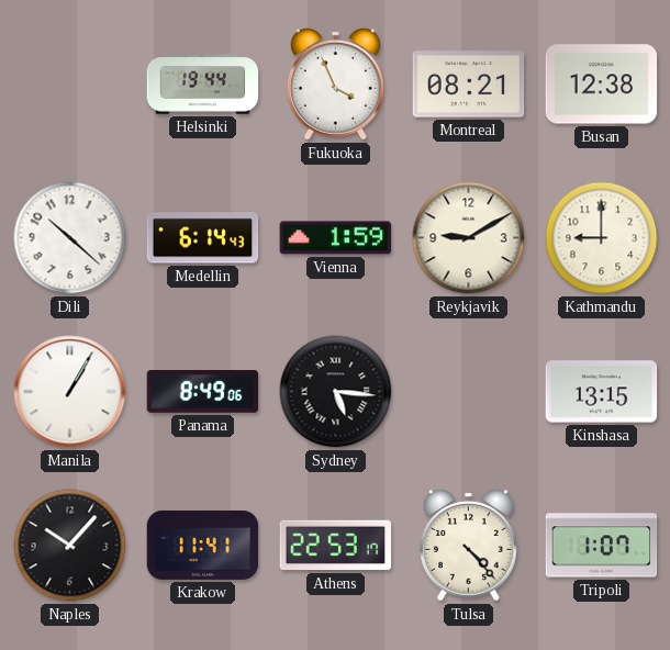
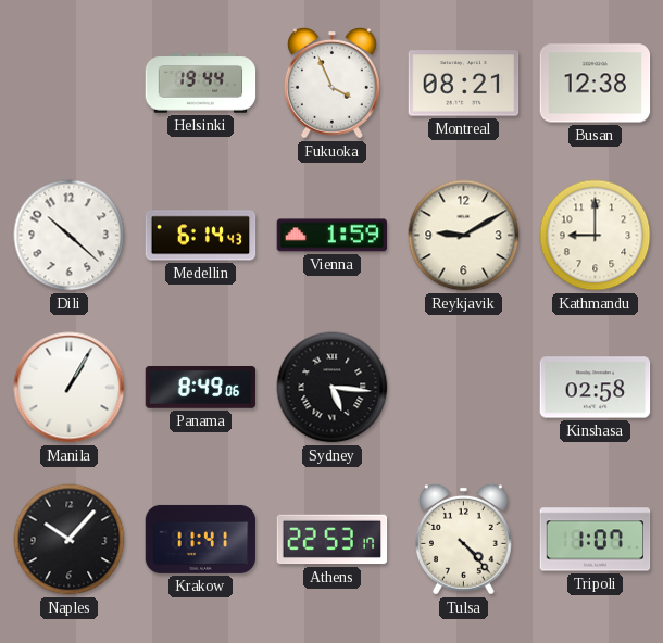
Kinshasa: 13:15 -> 02:58 (596, 388)
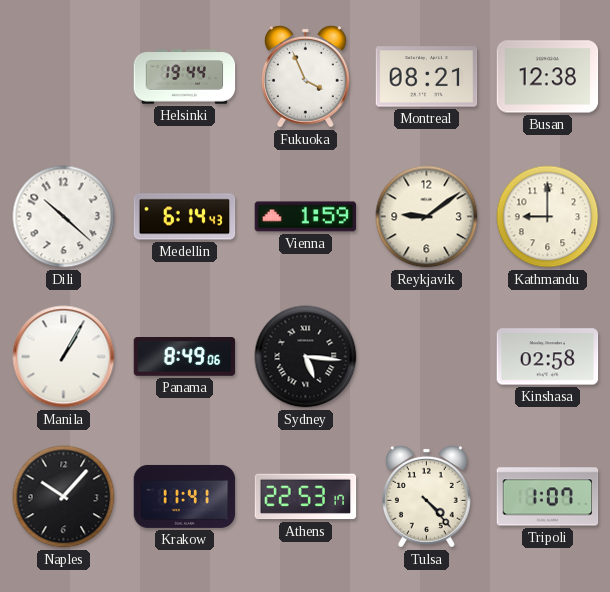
Reykjavik: 9:10 -> 9:09 (427, 217)
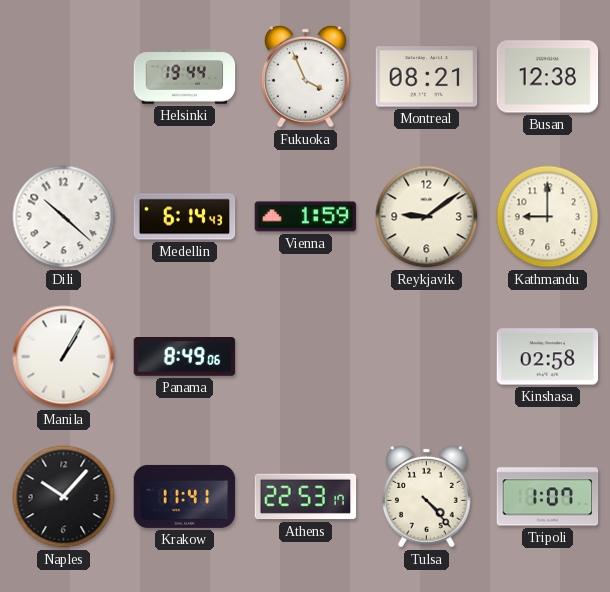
Sydney: 5:16 -> none (306, 357)
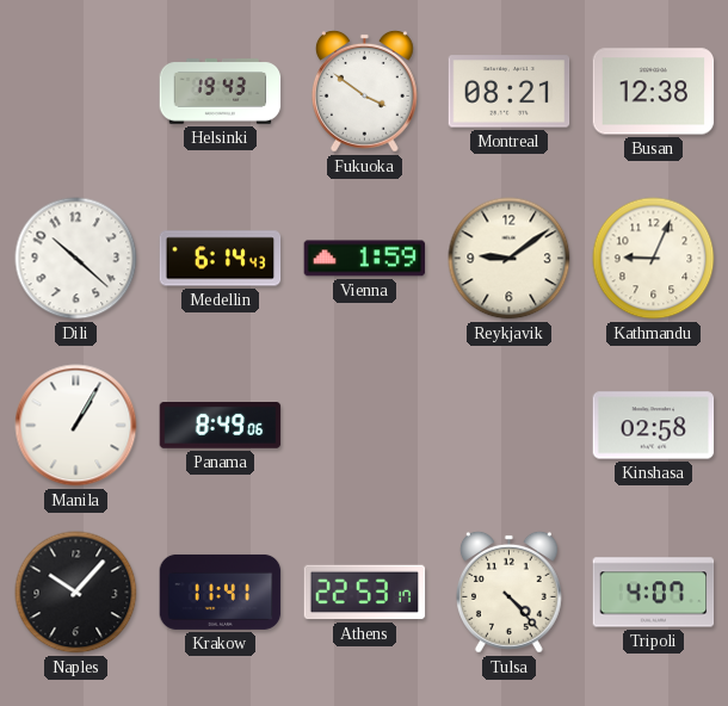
Helsinki: 19:44 -> 19:43 (221, 92)
Fukuoka: 3:56 -> 3:51 (364, 91)
Kathmandu: 9:00 -> 9:04 (654, 259)
Tripoli: 1:07 -> 4:07 (654, 593)
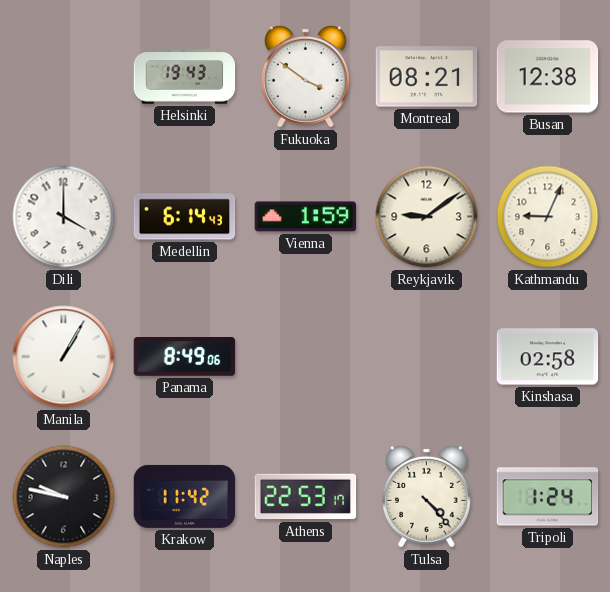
Dili: 10:22 -> 4:00 (64, 217)
Naples: 10:07 -> 9:47 (64, 497)
Krakow: 11:41 -> 11:42 (185, 496)
Tripoli: 4:07 -> 1:24 (548, 497)
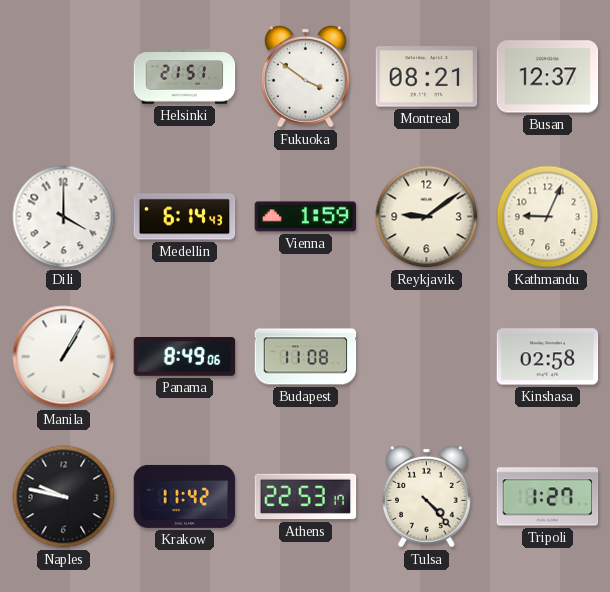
Helsinki: 19:43 -> 21:51 (185, 77)
Busan: 12:38 -> 12:37 (548, 77)
Budapest: none -> 11:08 (306, 357)
Tripoli: 1:24 -> 1:27 (548, 497)
